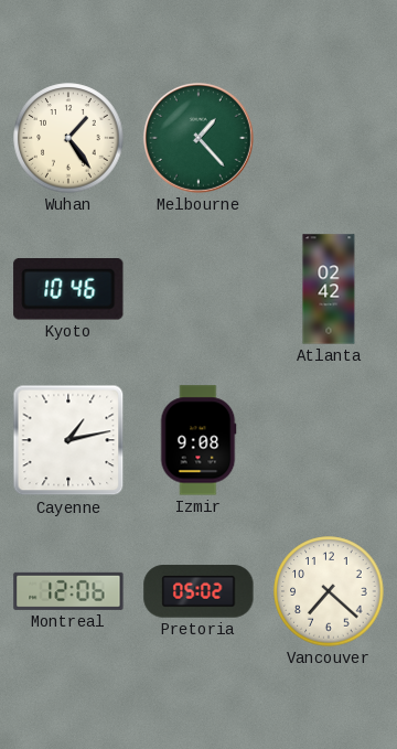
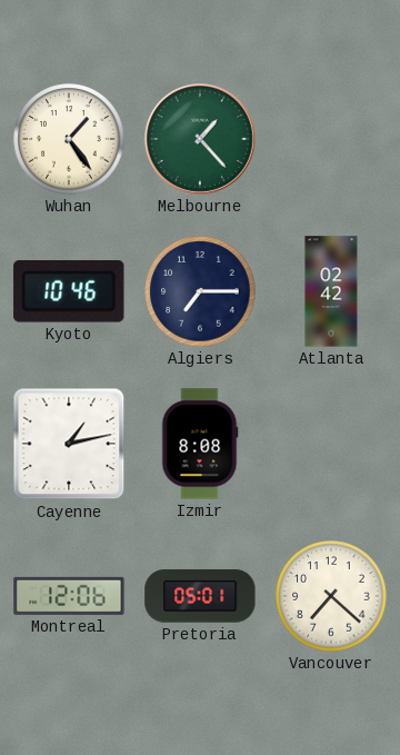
Algiers: none -> 7:15 (200, 291)
Izmir: 9:08 -> 8:08 (200, 444)
Pretoria: 05:02 -> 05:01 (200, 596)
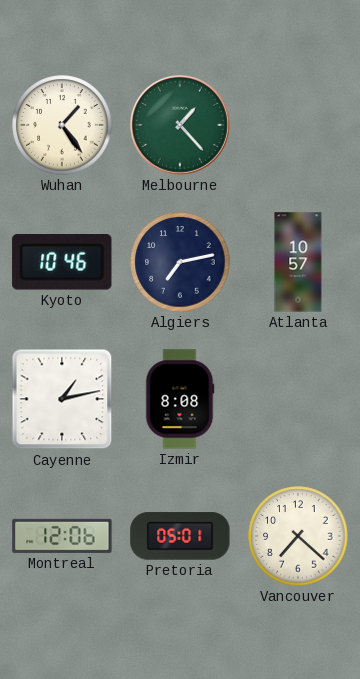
Algiers: 7:15 -> 7:13 (180, 262)
Atlanta: 02:42 -> 10:57 (298, 262)
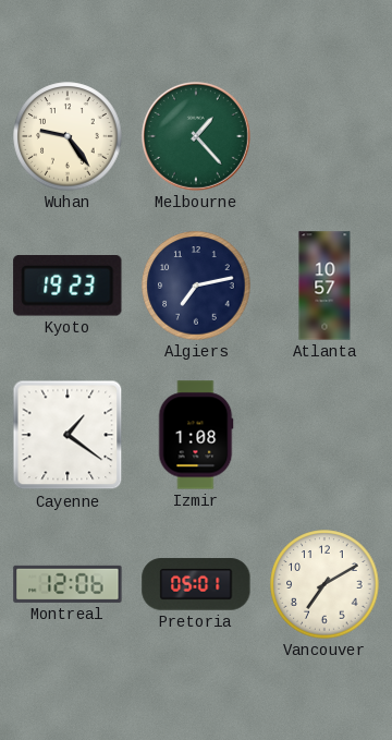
Wuhan: 1:24 -> 9:24 (68, 136)
Kyoto: 10:46 -> 19:23 (68, 287)
Cayenne: 1:13 -> 1:21 (68, 435)
Izmir: 8:08 -> 1:08 (196, 435)
Vancouver: 7:22 -> 7:10 (324, 584)
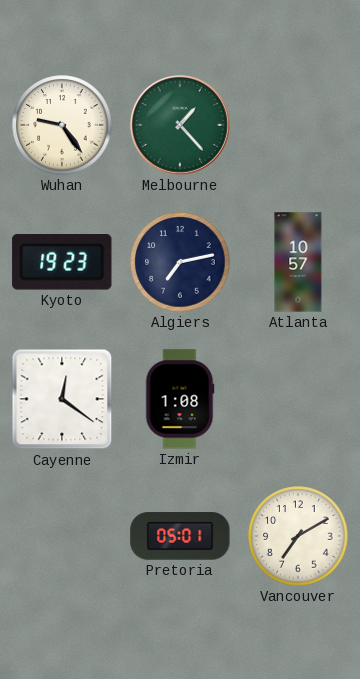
Cayenne: 1:21 -> 12:21 (62, 399)
Montreal: 12:06 -> none (68, 584)
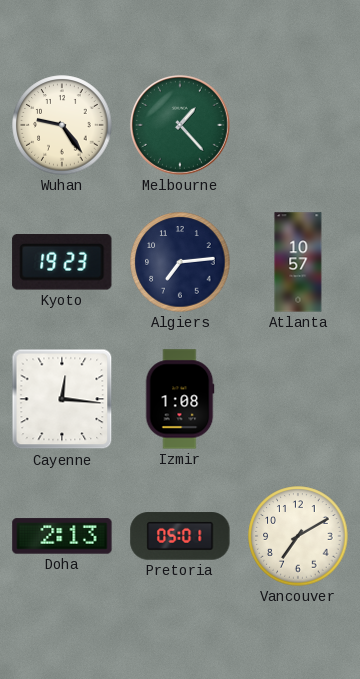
Algiers: 7:13 -> 7:14 (180, 262)
Cayenne: 12:21 -> 12:16 (62, 399)
Doha: none -> 2:13 (62, 536)
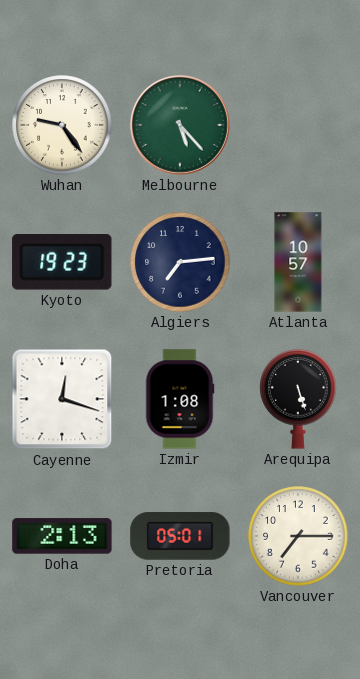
Melbourne: 1:23 -> 5:23 (180, 125)
Cayenne: 12:16 -> 12:18 (62, 399)
Arequipa: none -> 5:27 (298, 400)
Vancouver: 7:10 -> 7:15 (298, 536)
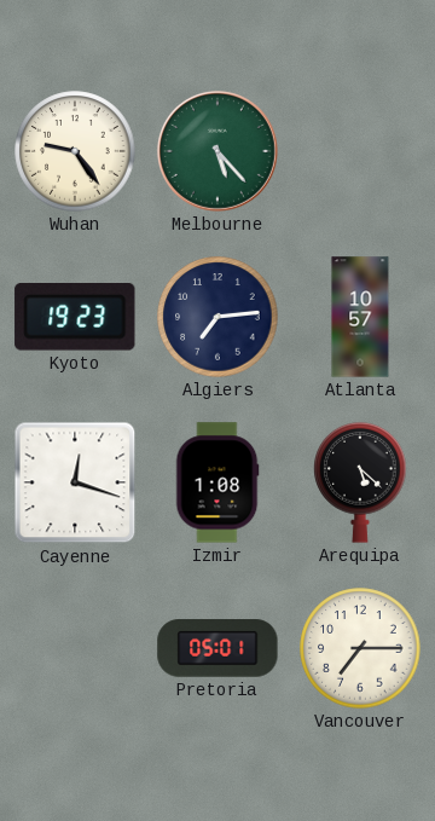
Arequipa: 5:27 -> 5:22 (360, 484)
Doha: 2:13 -> none (62, 536)
